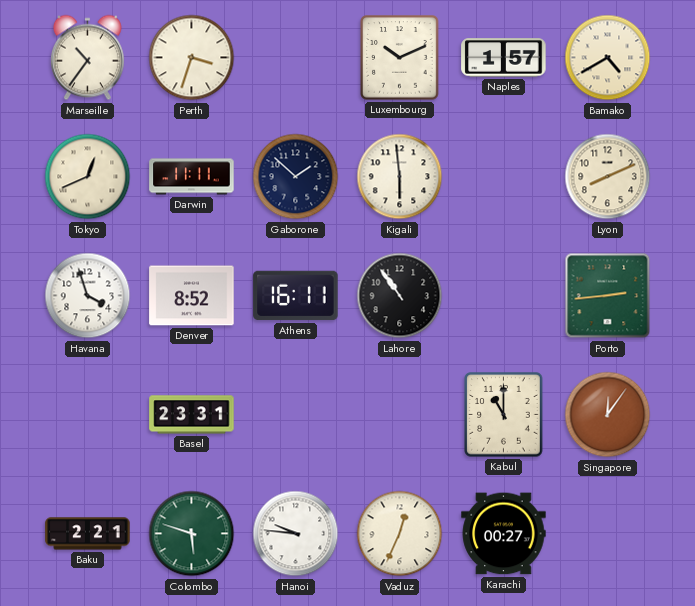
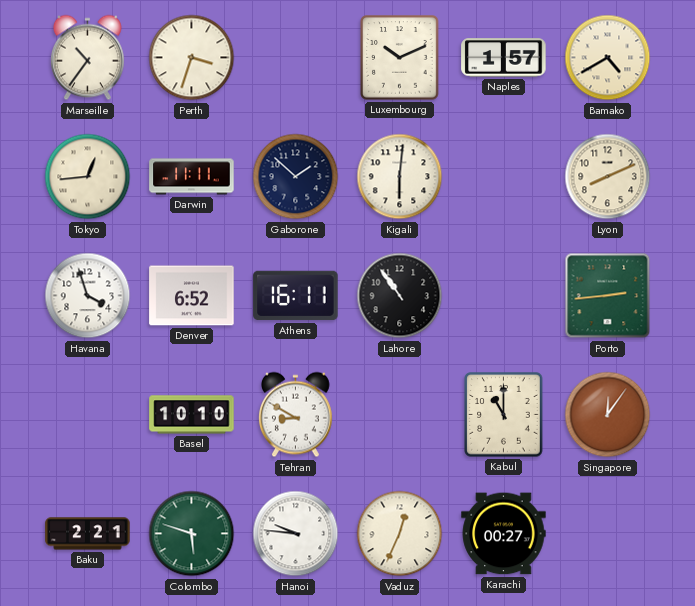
Tokyo: 12:41 -> 12:44 (88, 177)
Kigali: 5:59 -> 6:01 (400, 177)
Denver: 8:52 -> 6:52 (192, 296)
Basel: 23:31 -> 10:10 (192, 415)
Tehran: none -> 8:50 (295, 415)
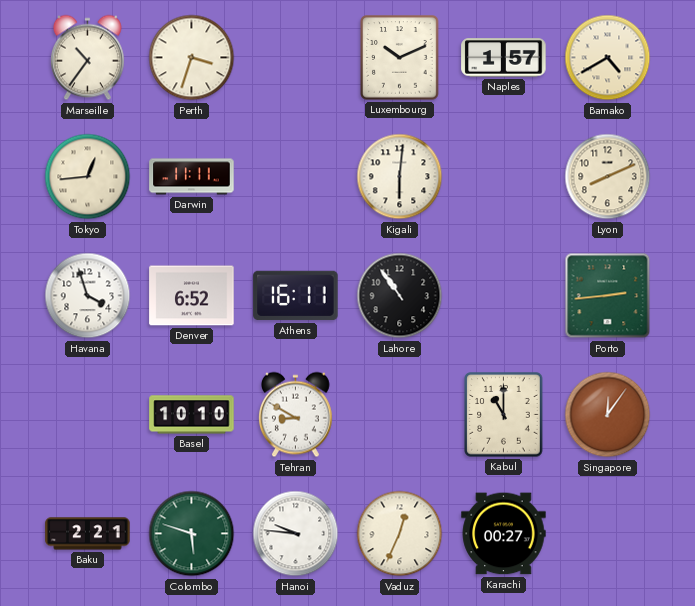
Gaborone: 1:52 -> none (296, 177)
